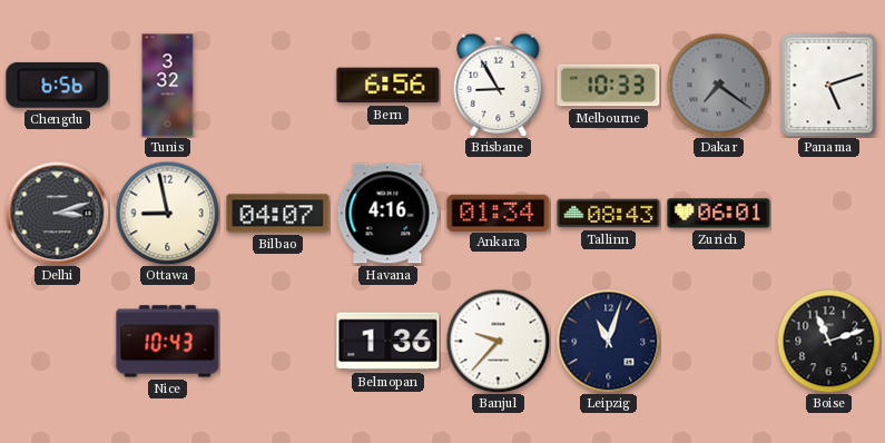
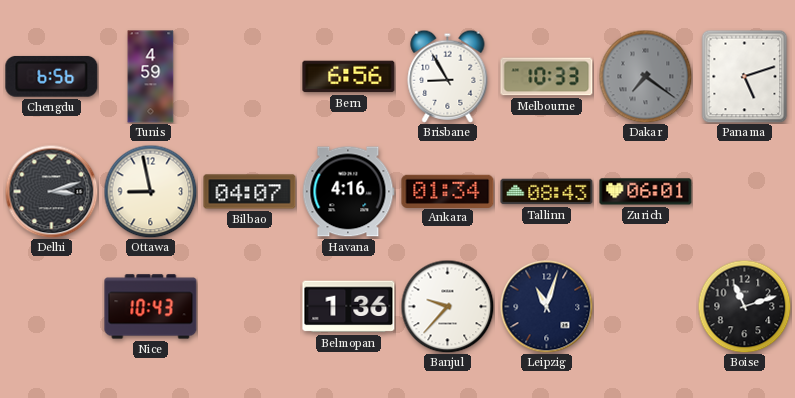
Tunis: 3:32 -> 4:59 (151, 77)
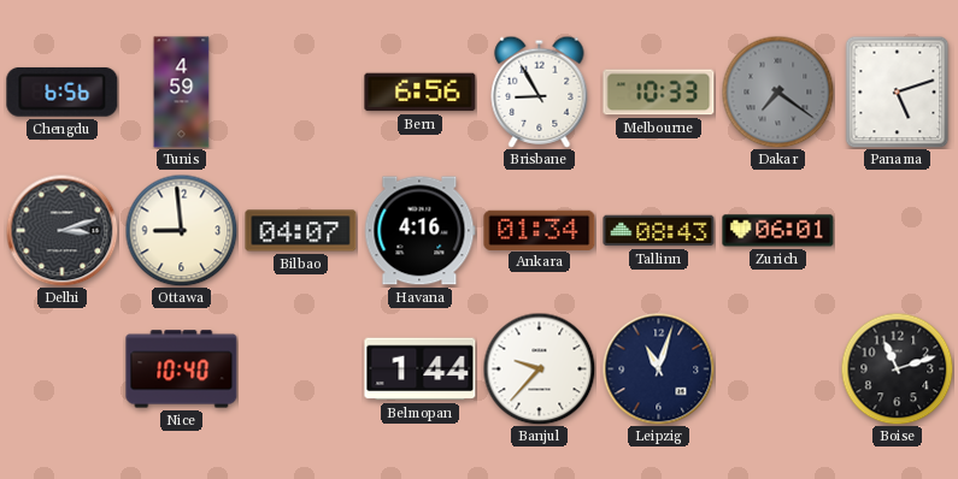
Ottawa: 8:58 -> 8:59 (181, 230)
Nice: 10:43 -> 10:40 (182, 369)
Belmopan: 1:36 -> 1:44 (421, 369)
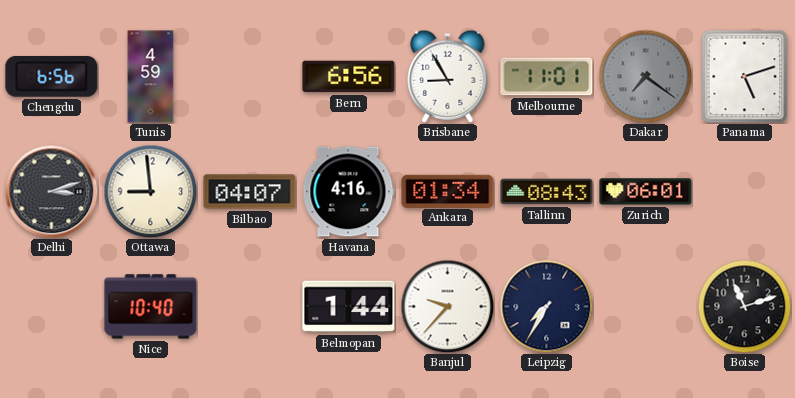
Melbourne: 10:33 -> 11:01 (547, 77)
Leipzig: 11:03 -> 7:35 (546, 306)
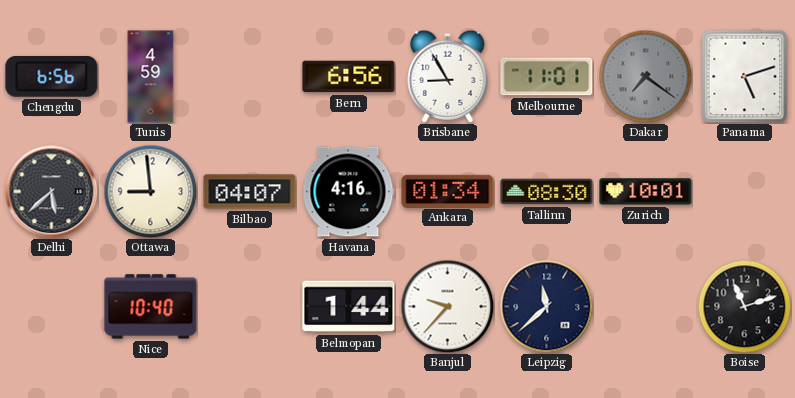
Delhi: 3:12 -> 5:38 (51, 191)
Tallinn: 08:43 -> 08:30 (547, 192)
Zurich: 06:01 -> 10:01 (646, 192)
Leipzig: 7:35 -> 11:38 (546, 306)
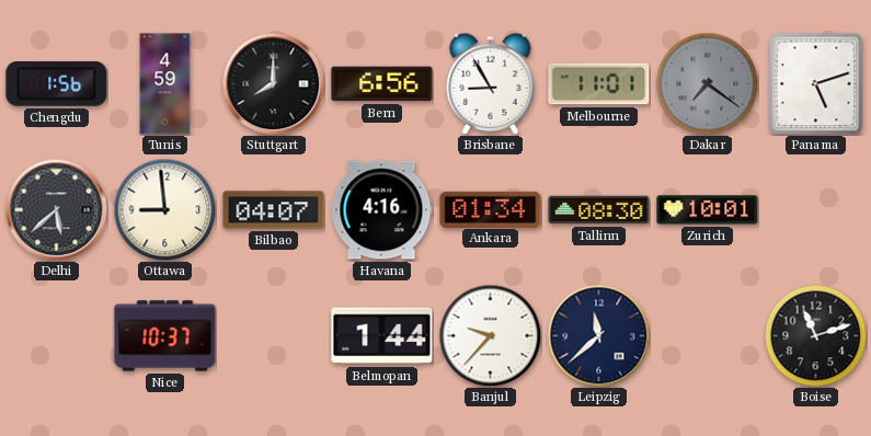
Chengdu: 6:56 -> 1:56 (57, 83)
Stuttgart: none -> 8:00 (273, 83)
Nice: 10:40 -> 10:37 (165, 336)
